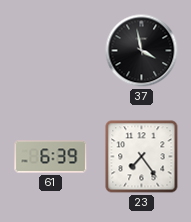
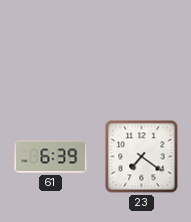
37: 3:58 -> none (142, 51)
23: 7:24 -> 7:21 (142, 157)
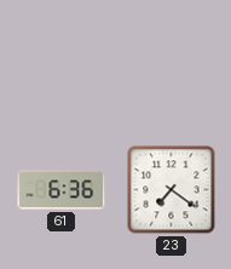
61: 6:39 -> 6:36 (62, 190)
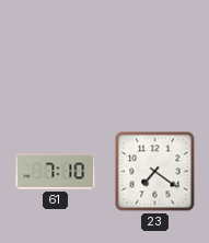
61: 6:36 -> 7:10 (56, 172)
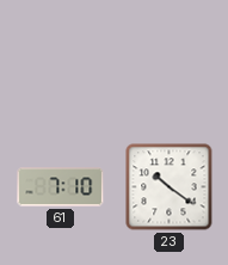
23: 7:21 -> 10:21 (170, 187)
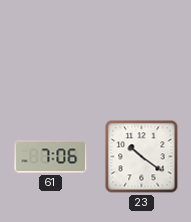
61: 7:10 -> 7:06 (51, 157)
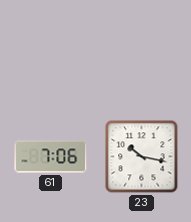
23: 10:21 -> 10:17 (142, 157)
